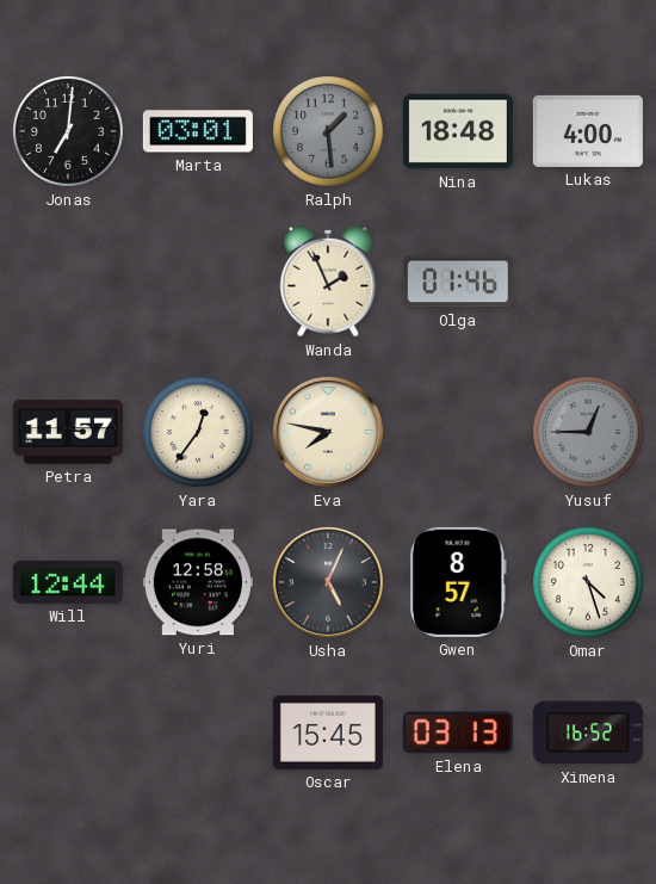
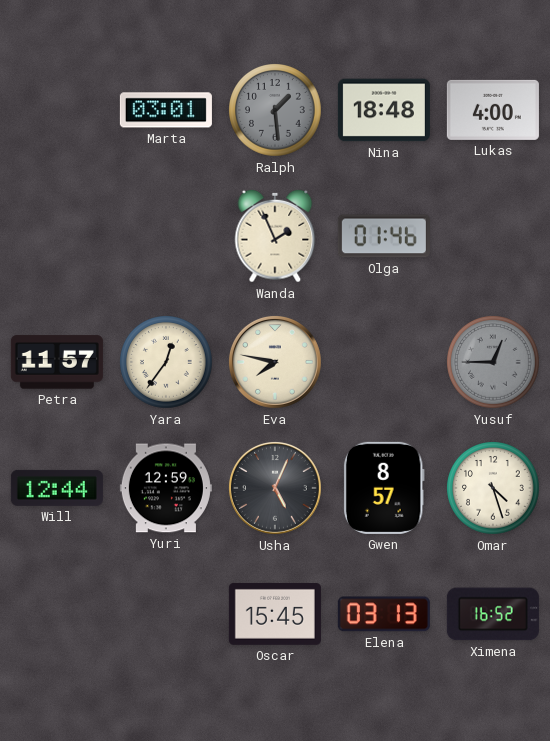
Jonas: 7:01 -> none (69, 132)
Yuri: 12:58 -> 12:59 (166, 488)
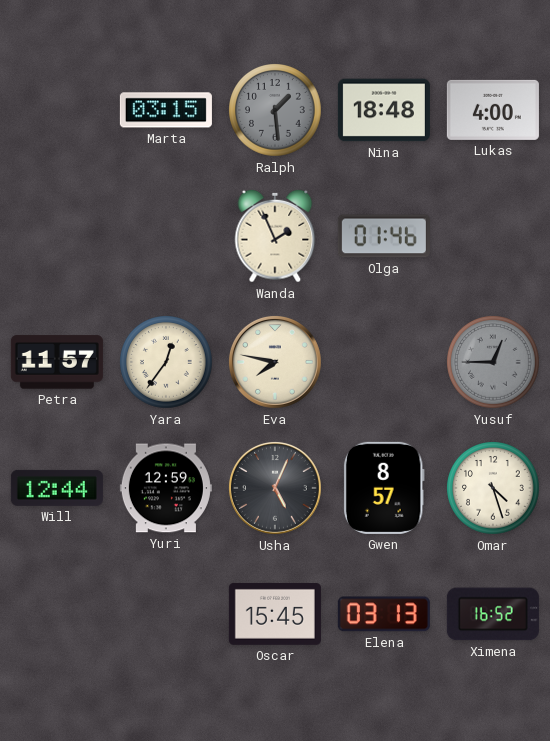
Marta: 03:01 -> 03:15 (166, 110)
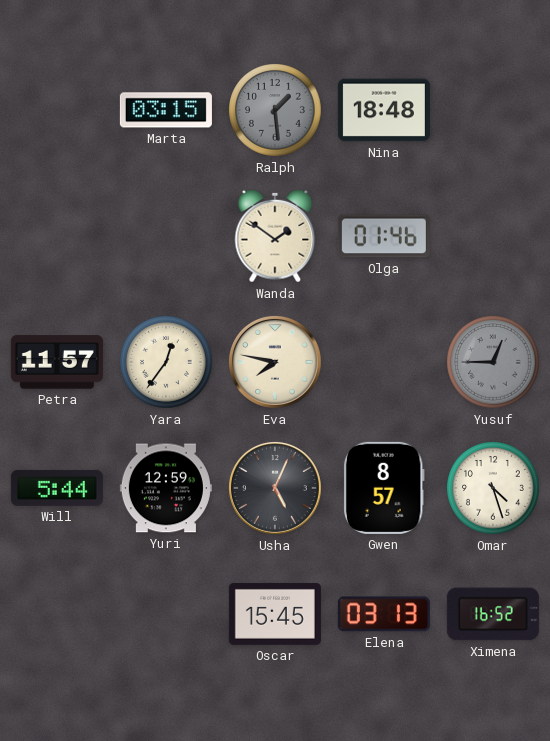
Lukas: 4:00 -> none (493, 110)
Wanda: 1:56 -> 1:51 (275, 236)
Will: 12:44 -> 5:44 (57, 488)
